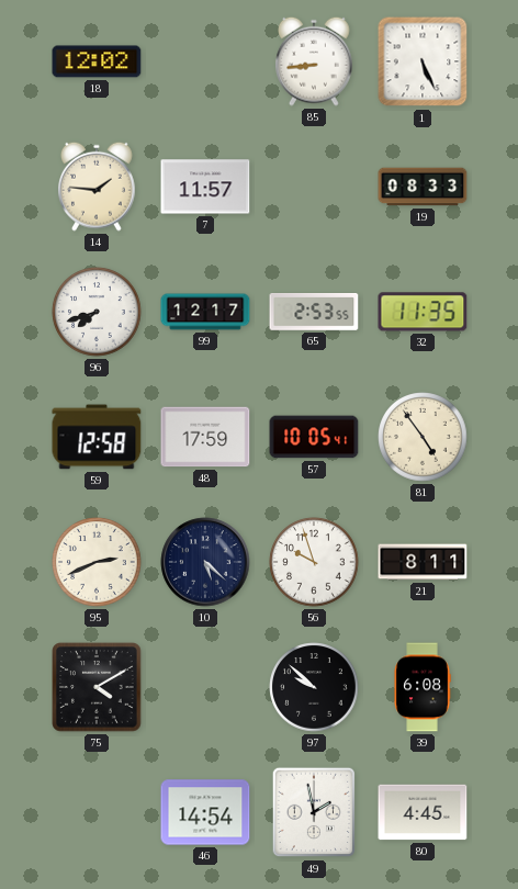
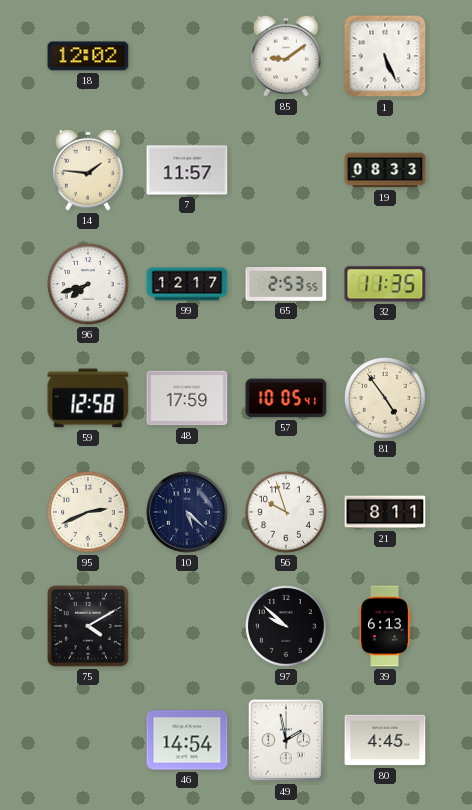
85: 8:44 -> 9:09 (287, 56)
39: 6:08 -> 6:13 (385, 626)
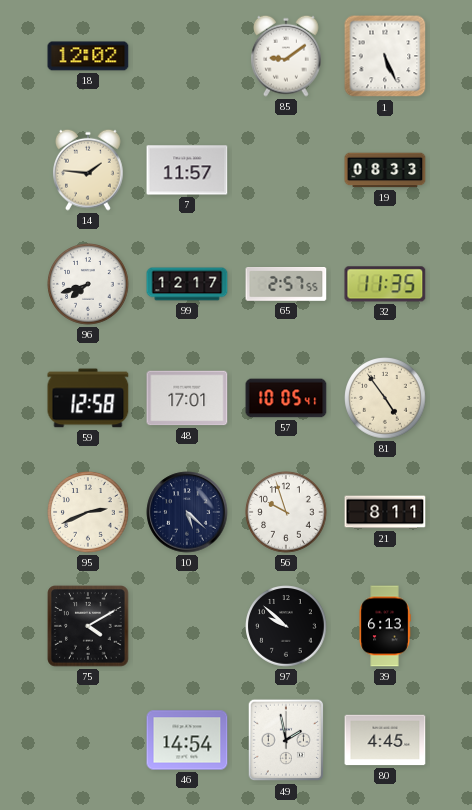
65: 2:53 -> 2:57 (286, 285)
48: 17:59 -> 17:01 (187, 398)
